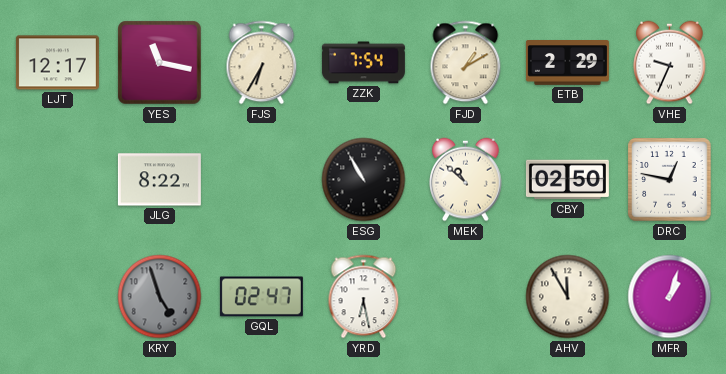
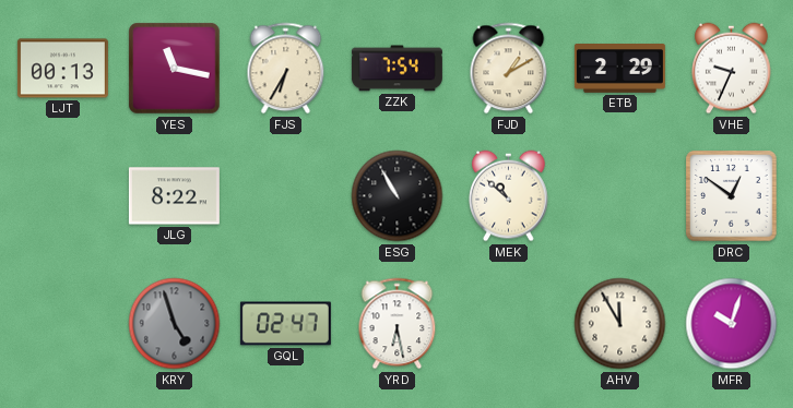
LJT: 12:17 -> 00:13 (62, 69)
CBY: 02:50 -> none (567, 180)
DRC: 12:47 -> 12:51 (732, 196)
MFR: 1:03 -> 10:03 (732, 324)
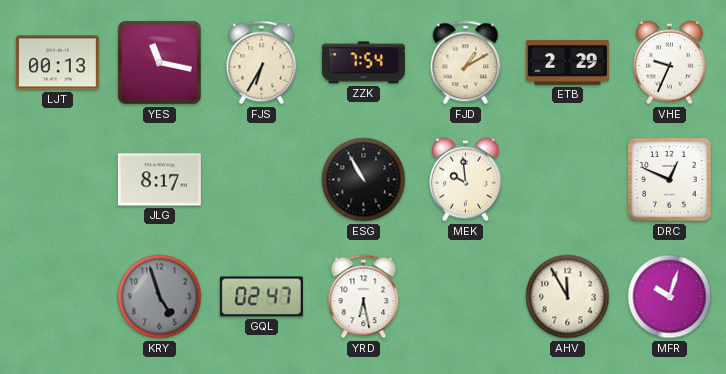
JLG: 8:22 -> 8:17 (159, 180)
MEK: 10:52 -> 9:59 (466, 180)
DRC: 12:51 -> 12:49 (670, 180)
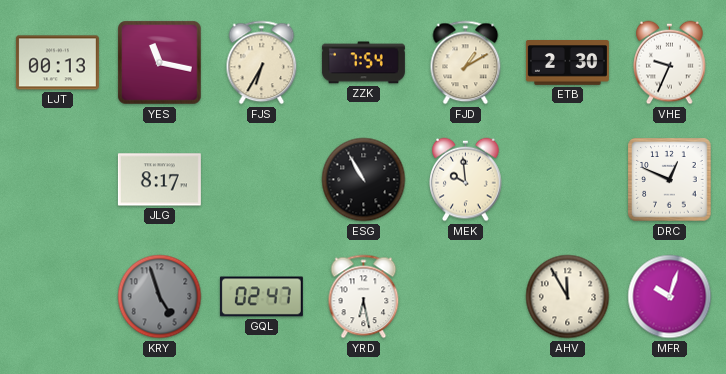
ETB: 2:29 -> 2:30 (567, 63)
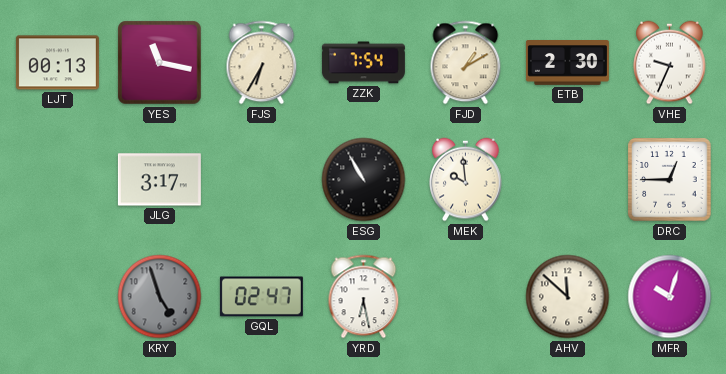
JLG: 8:17 -> 3:17 (159, 180)
DRC: 12:49 -> 12:45 (670, 180)
AHV: 11:55 -> 11:52 (568, 297)
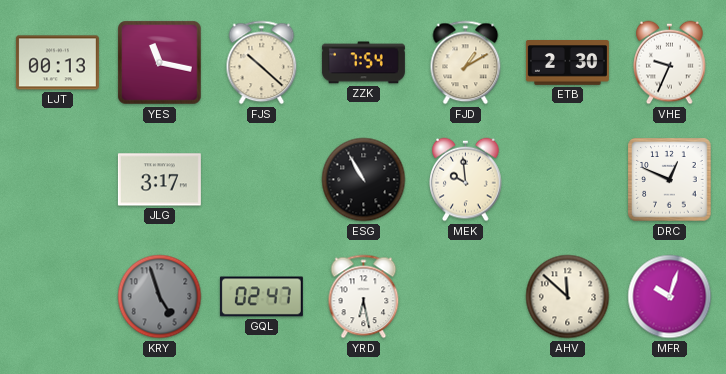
FJS: 6:35 -> 10:22 (262, 63)
DRC: 12:45 -> 12:49 (670, 180)
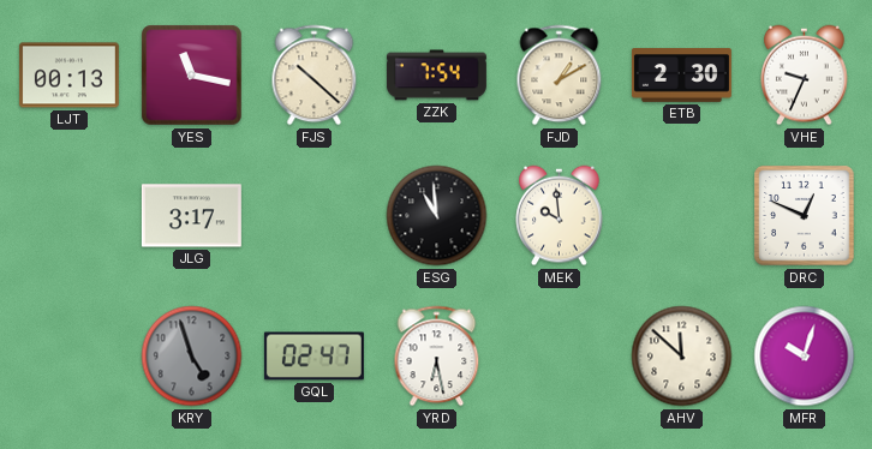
ESG: 10:55 -> 10:59 (437, 216)
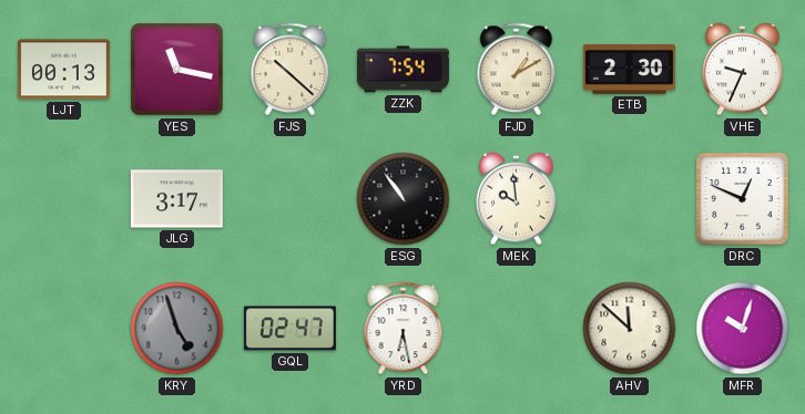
ESG: 10:59 -> 10:54 (404, 199)
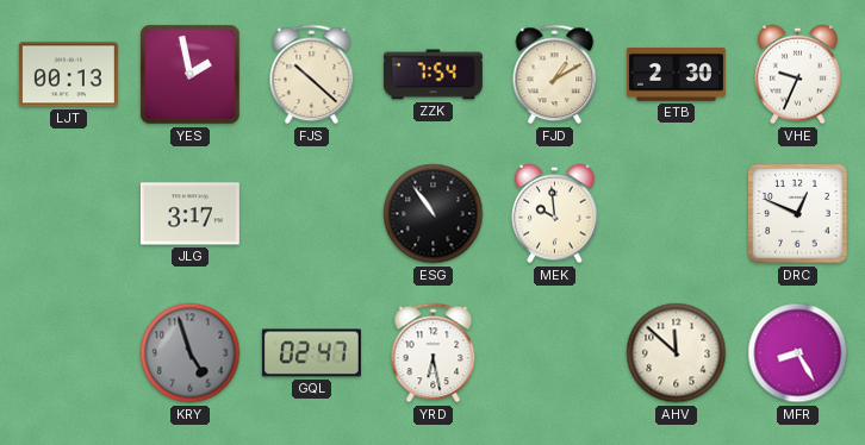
YES: 11:17 -> 1:58 (191, 75)
MFR: 10:03 -> 8:25 (798, 353)
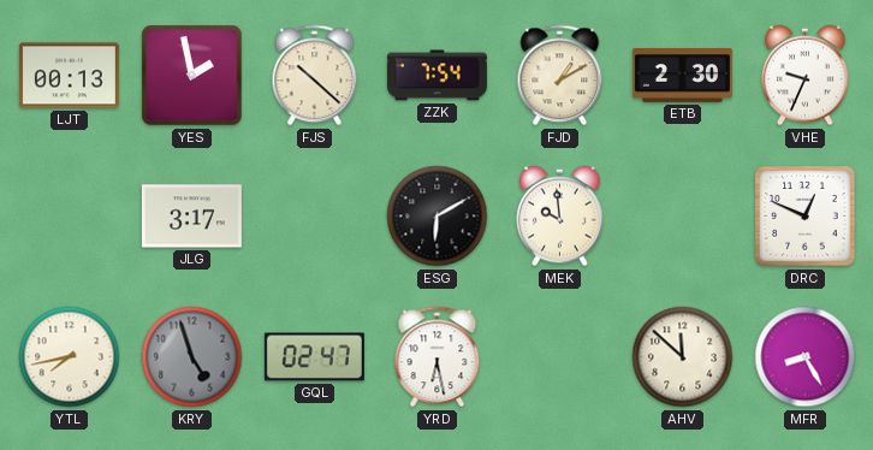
ESG: 10:54 -> 6:10 (438, 217)
YTL: none -> 7:43 (70, 357)
